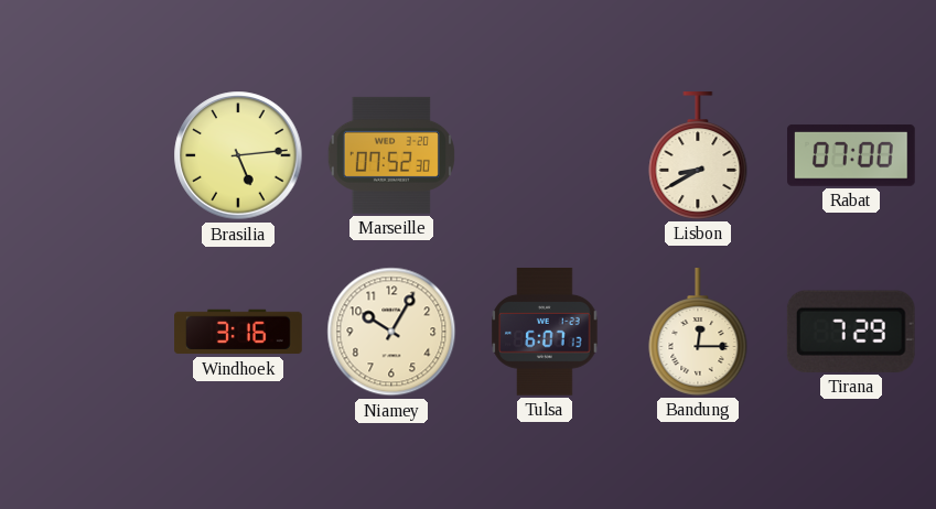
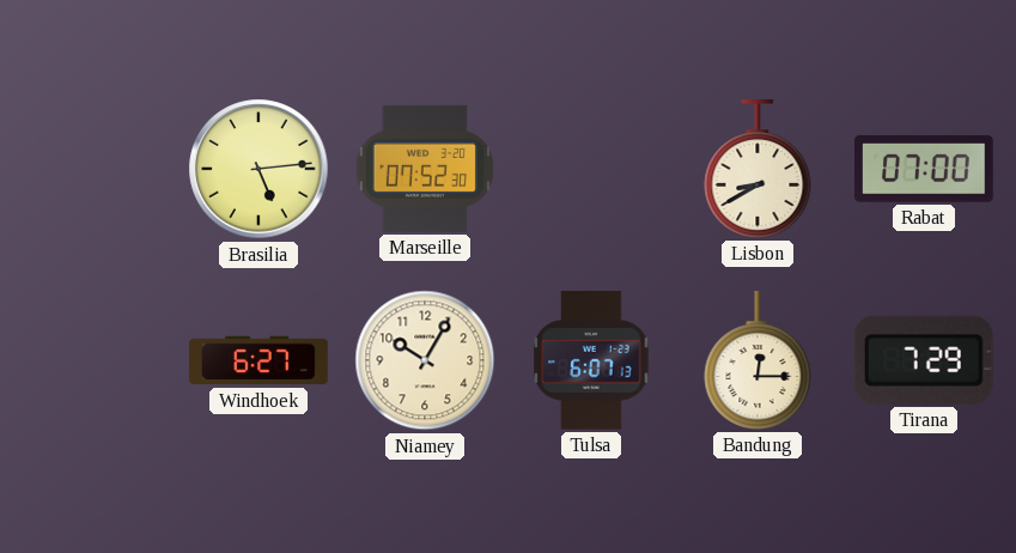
Windhoek: 3:16 -> 6:27 (258, 360)
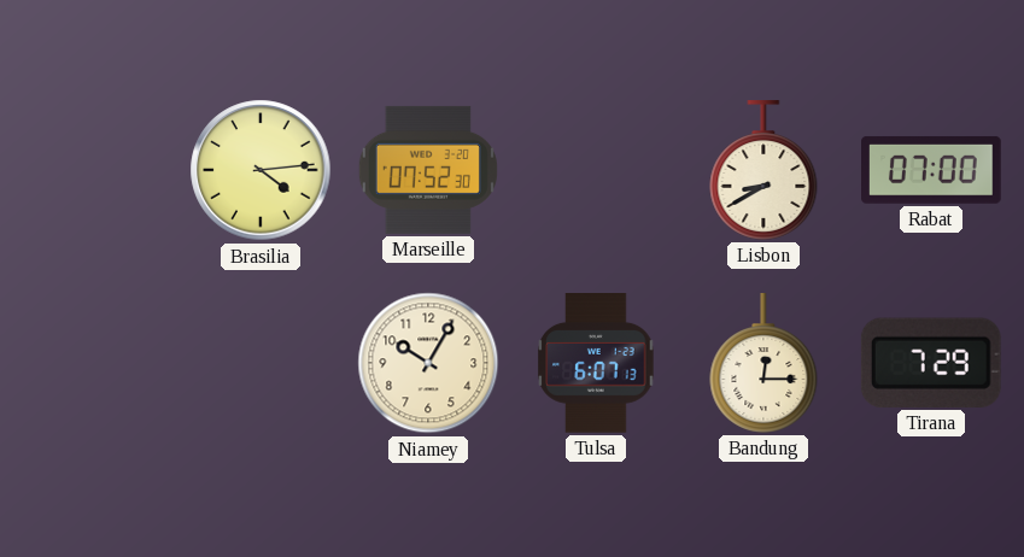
Brasilia: 5:14 -> 4:14 (261, 170)
Windhoek: 6:27 -> none (258, 360)
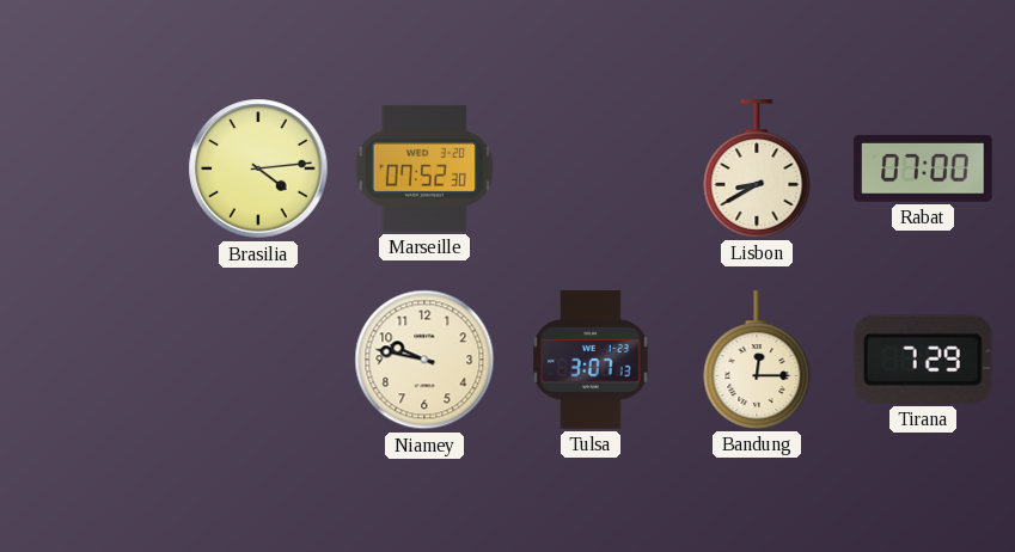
Niamey: 10:05 -> 9:47 (424, 360)
Tulsa: 6:07 -> 3:07 (591, 361)
